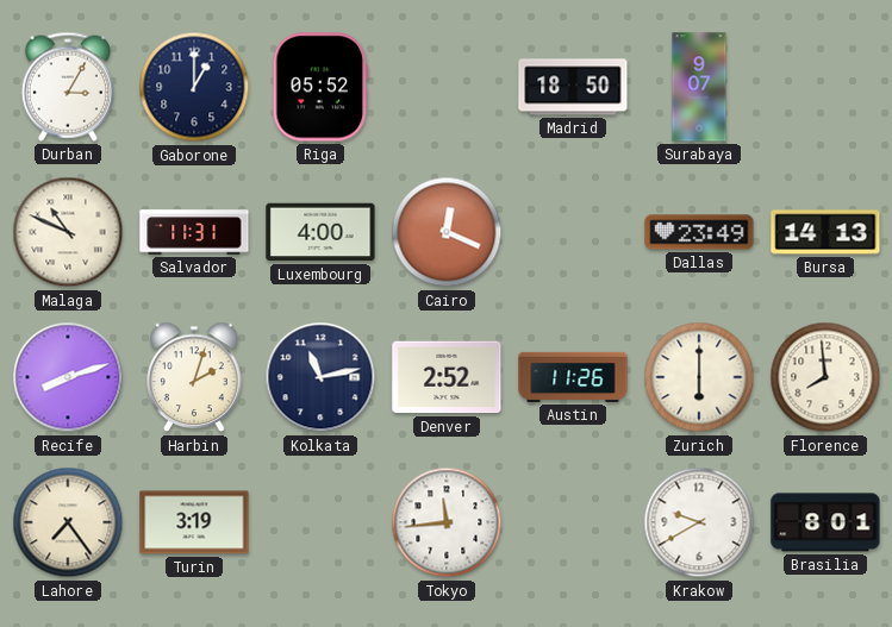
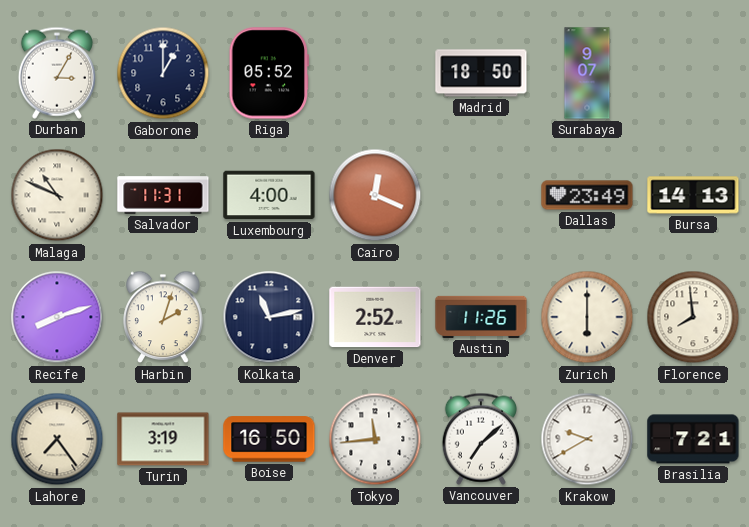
Boise: none -> 16:50 (269, 439)
Vancouver: none -> 7:08 (481, 439)
Brasilia: 8:01 -> 7:21 (693, 439)
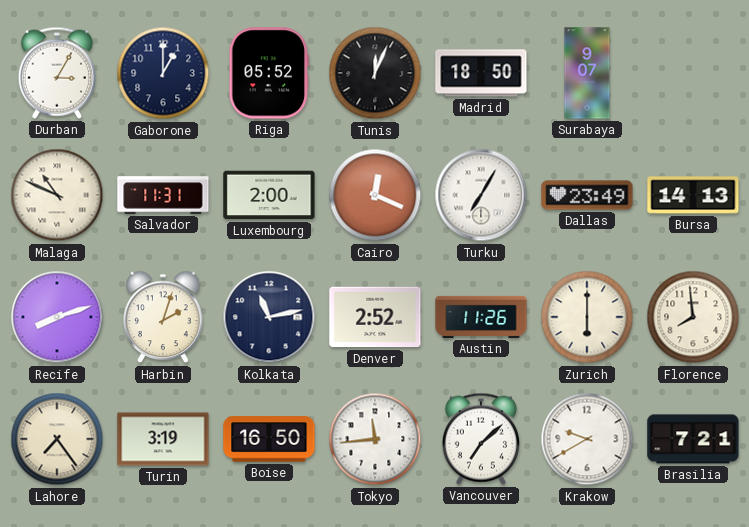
Tunis: none -> 12:04 (375, 73)
Luxembourg: 4:00 -> 2:00 (269, 195)
Turku: none -> 7:05 (481, 195)
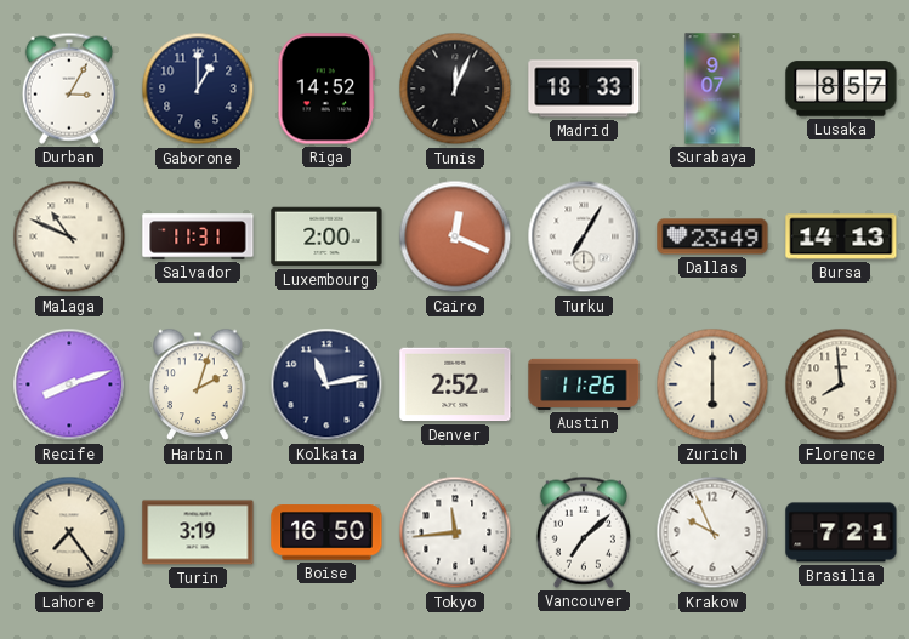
Riga: 05:52 -> 14:52 (326, 89)
Madrid: 18:50 -> 18:33 (584, 89)
Lusaka: none -> 8:57 (841, 89)
Krakow: 9:40 -> 9:56 (712, 532)
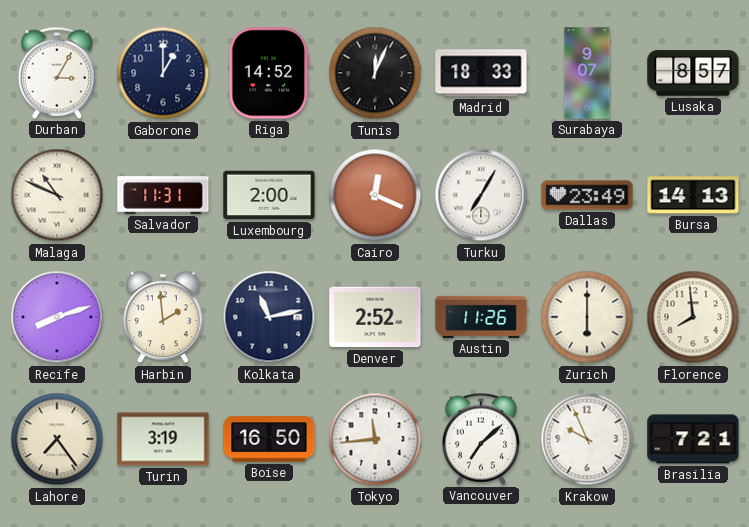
Harbin: 2:03 -> 1:59 (163, 317)
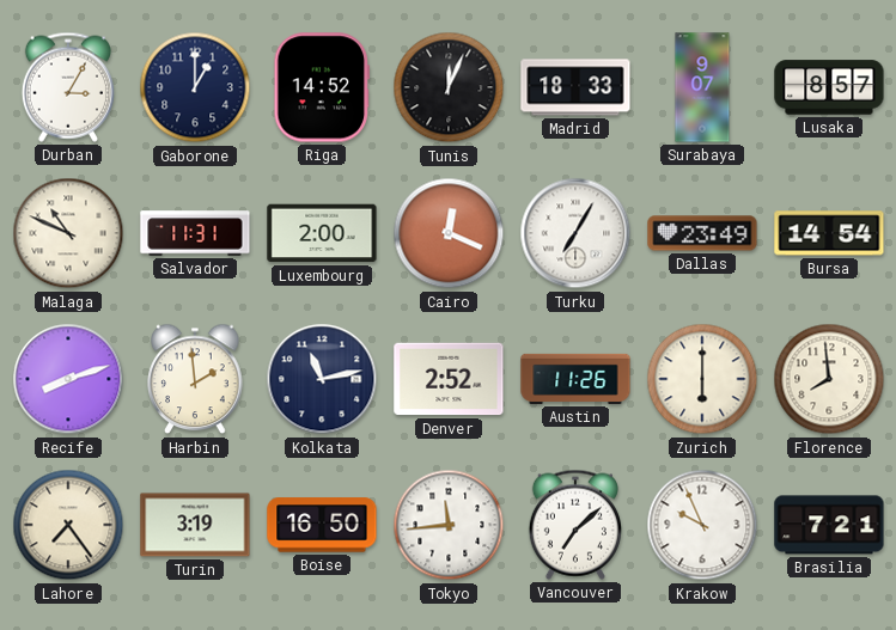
Bursa: 14:13 -> 14:54 (829, 233)
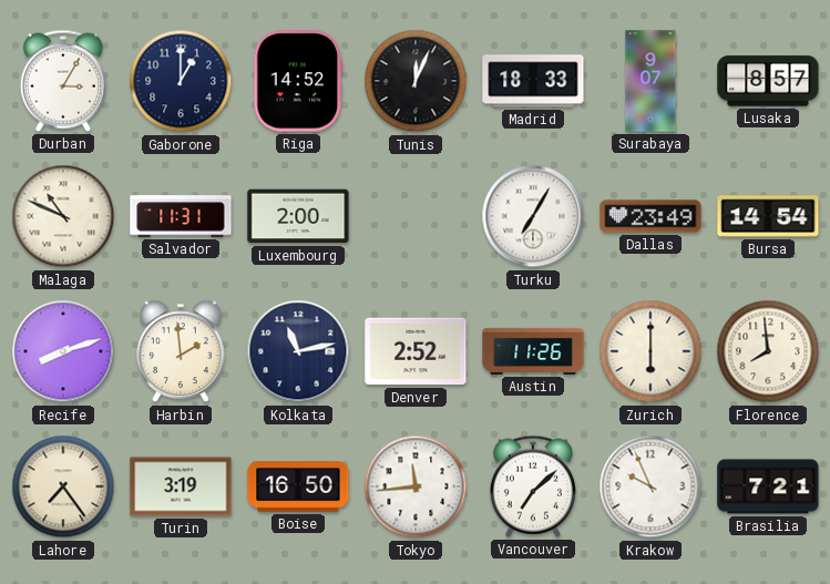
Cairo: 12:19 -> none (449, 233)
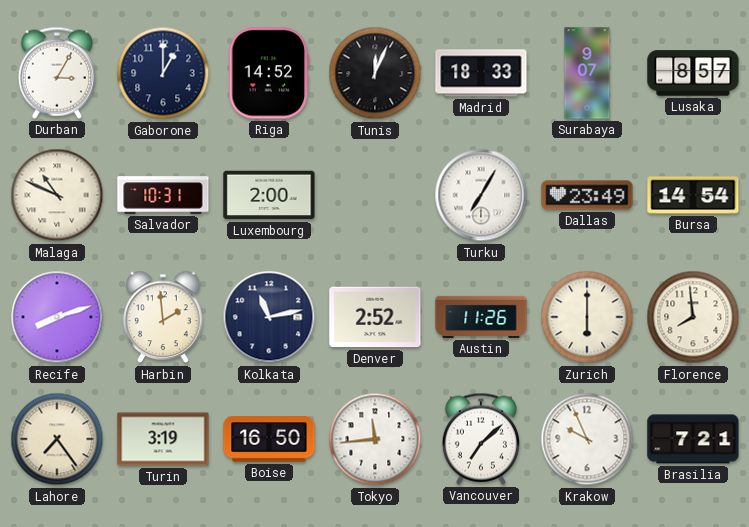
Salvador: 11:31 -> 10:31 (163, 195)
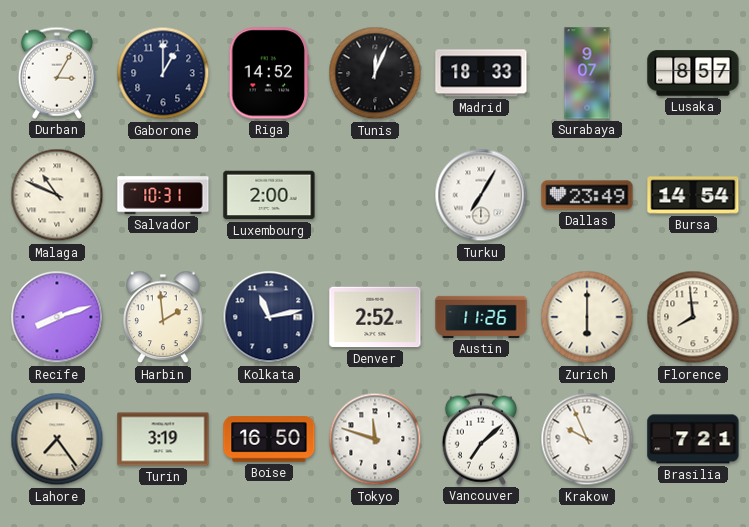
Tokyo: 11:44 -> 11:48 (375, 439)
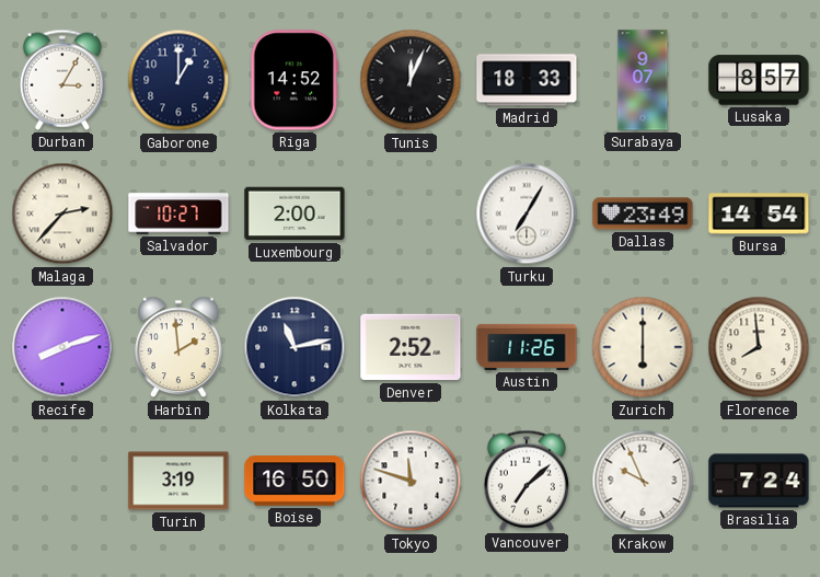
Malaga: 10:49 -> 2:37 (62, 214)
Salvador: 10:31 -> 10:27 (178, 214)
Lahore: 7:24 -> none (57, 439)
Brasilia: 7:21 -> 7:24 (759, 481)
